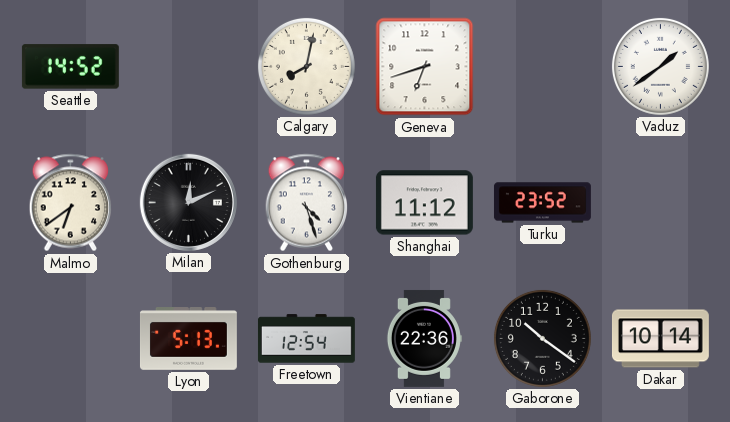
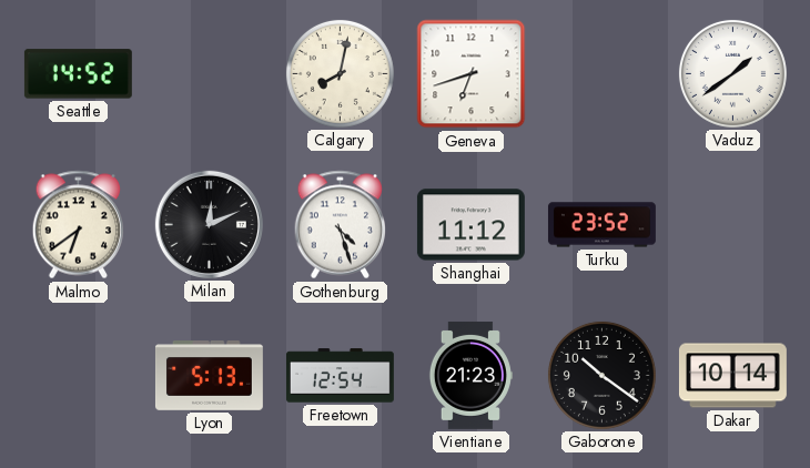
Vientiane: 22:36 -> 21:23 (470, 375)
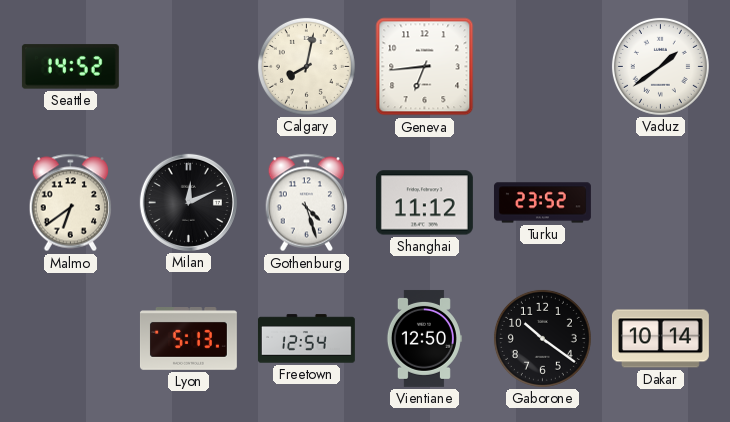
Geneva: 6:42 -> 6:44 (425, 67)
Vientiane: 21:23 -> 12:50 (424, 338)
